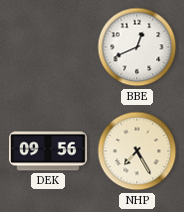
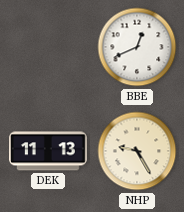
DEK: 09:56 -> 11:13 (49, 151)
NHP: 7:25 -> 9:25 (137, 151)
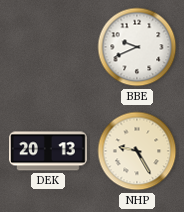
BBE: 12:41 -> 9:41 (137, 47)
DEK: 11:13 -> 20:13 (49, 151)
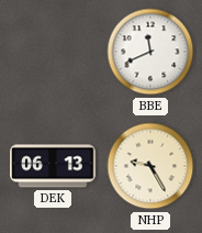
BBE: 9:41 -> 11:41 (150, 52)
DEK: 20:13 -> 06:13 (54, 166)
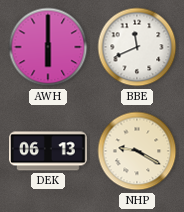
AWH: none -> 6:00 (48, 47)
NHP: 9:25 -> 9:20 (137, 151)
